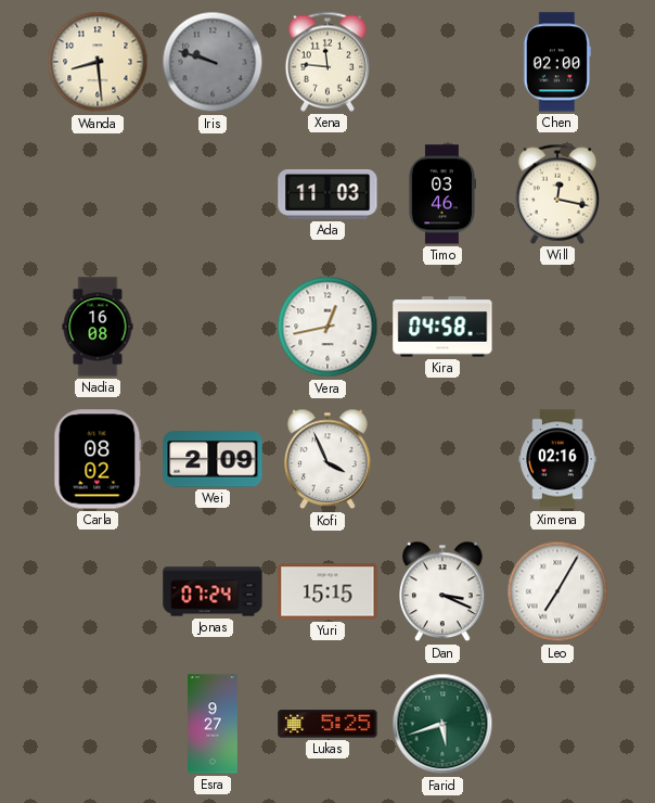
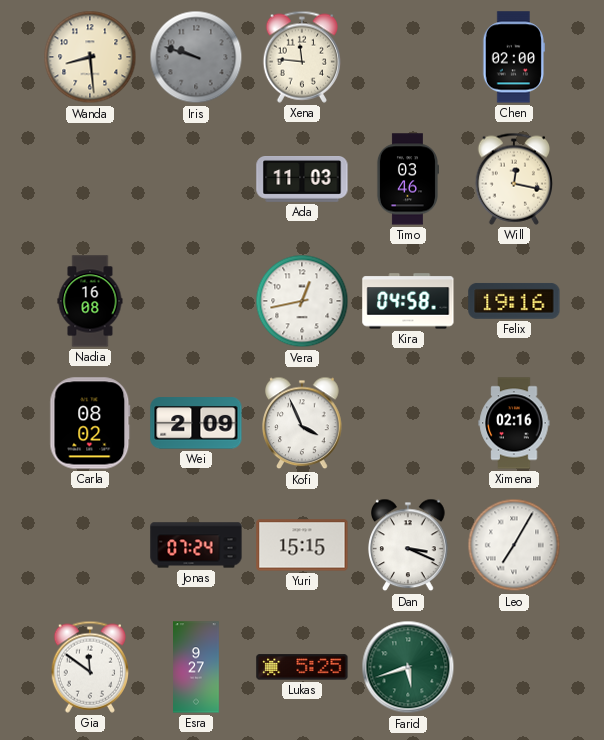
Felix: none -> 19:16 (514, 301)
Gia: none -> 11:51 (89, 667)
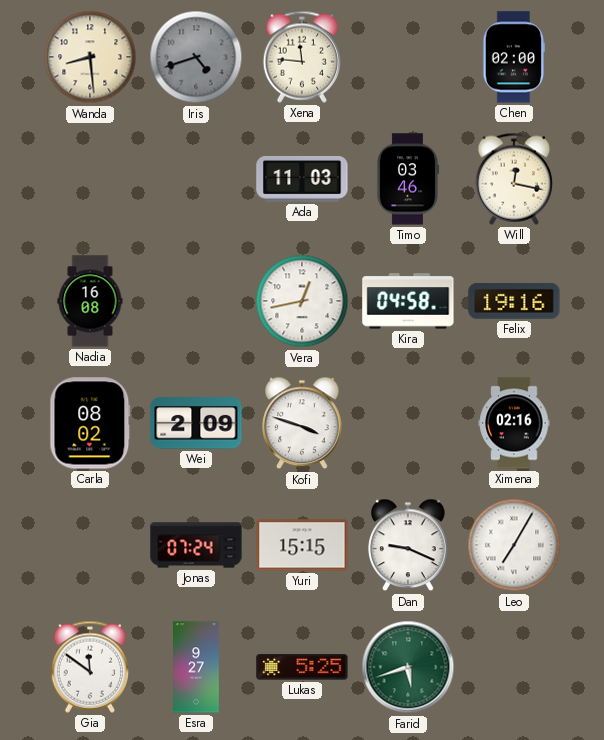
Iris: 9:48 -> 4:42 (196, 57)
Kofi: 3:56 -> 3:48 (302, 423)
Dan: 3:19 -> 9:19 (408, 545)
